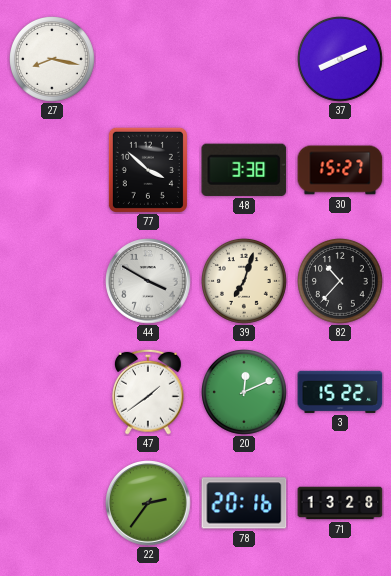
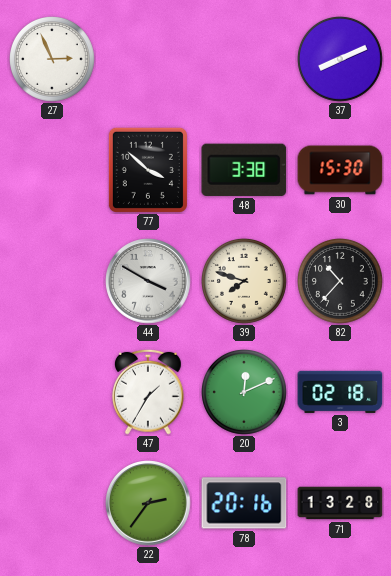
27: 8:17 -> 2:56 (53, 60)
30: 15:27 -> 15:30 (340, 170)
39: 7:03 -> 7:48 (245, 282)
47: 1:39 -> 1:35 (149, 392)
3: 15:22 -> 02:18 (340, 392)
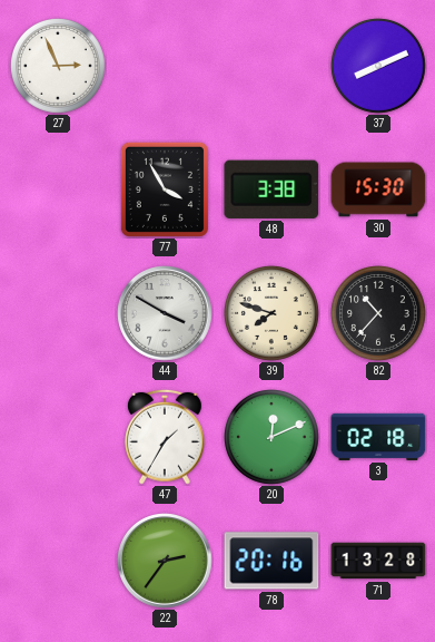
77: 3:52 -> 3:55 (165, 189)
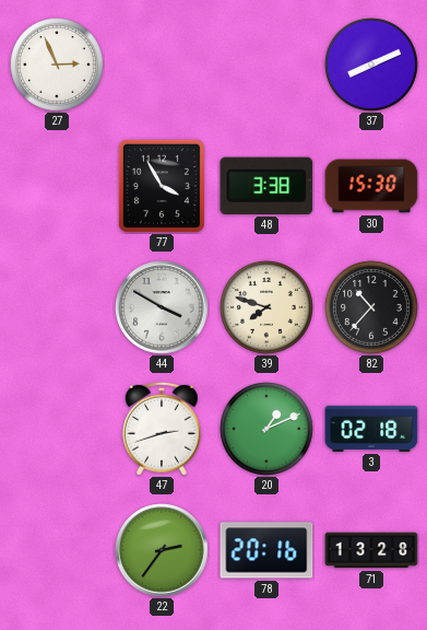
47: 1:35 -> 2:42 (163, 429)
20: 12:11 -> 1:11 (268, 430)
